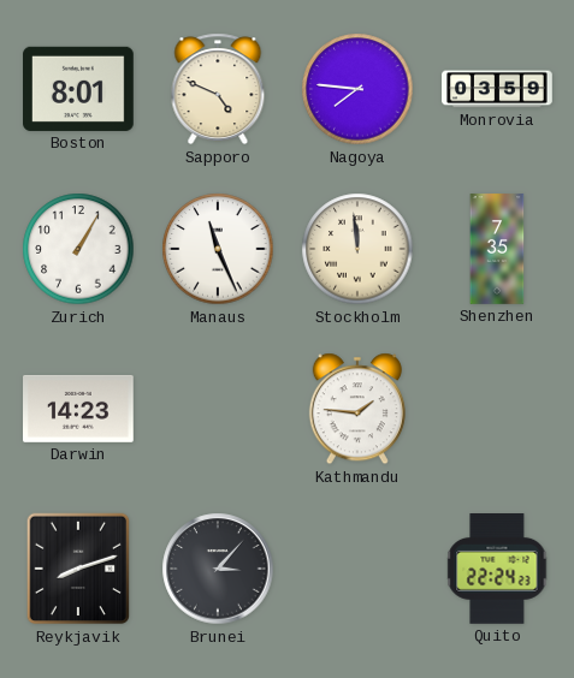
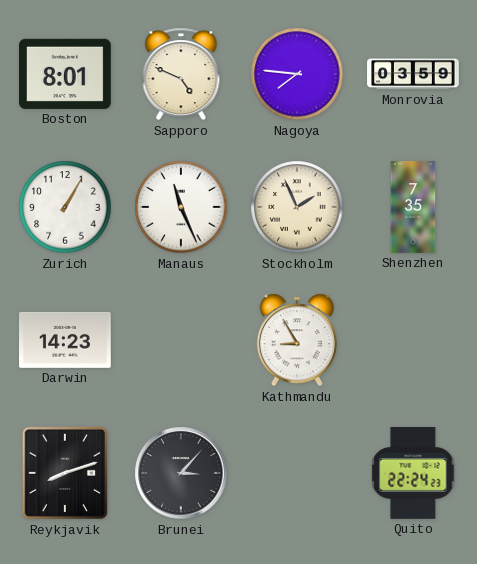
Stockholm: 11:59 -> 1:56 (297, 207)
Kathmandu: 1:46 -> 8:55 (297, 340)
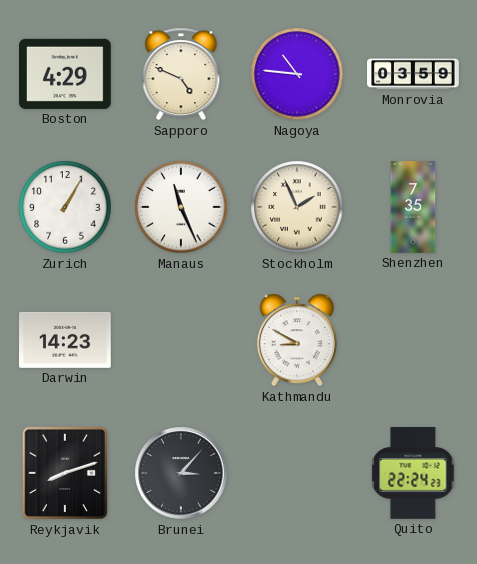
Boston: 8:01 -> 4:29 (66, 74)
Nagoya: 7:46 -> 10:46 (297, 74)
Kathmandu: 8:55 -> 8:50 (297, 340)
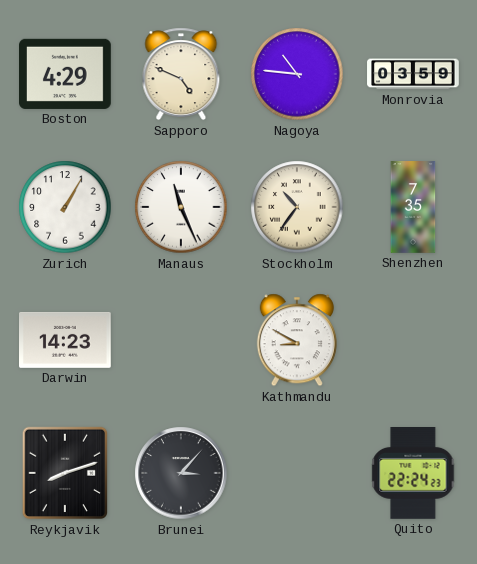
Stockholm: 1:56 -> 10:36 (297, 207)
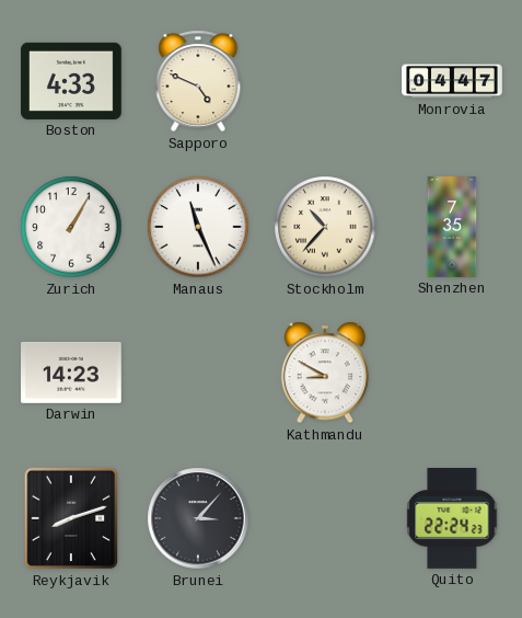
Boston: 4:29 -> 4:33 (72, 81)
Nagoya: 10:46 -> none (297, 74)
Monrovia: 03:59 -> 04:47 (452, 81)
Stockholm: 10:36 -> 10:37 (325, 227)
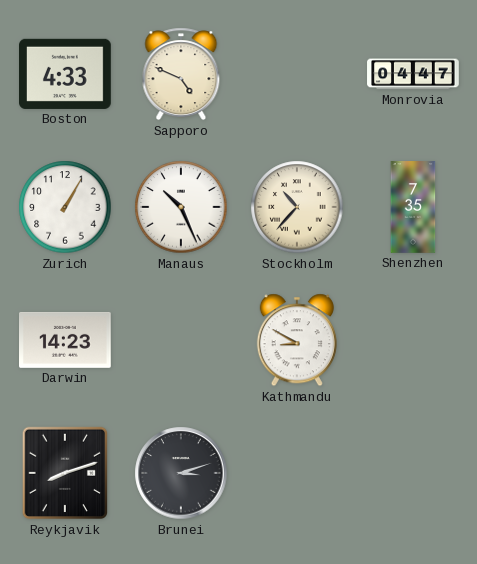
Manaus: 11:26 -> 10:26 (181, 207)
Brunei: 3:07 -> 3:12 (181, 473)
Quito: 22:24 -> none (452, 519)
